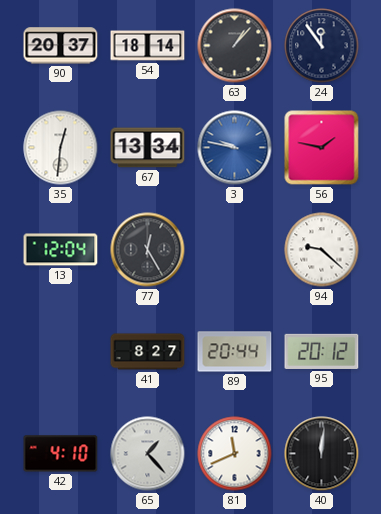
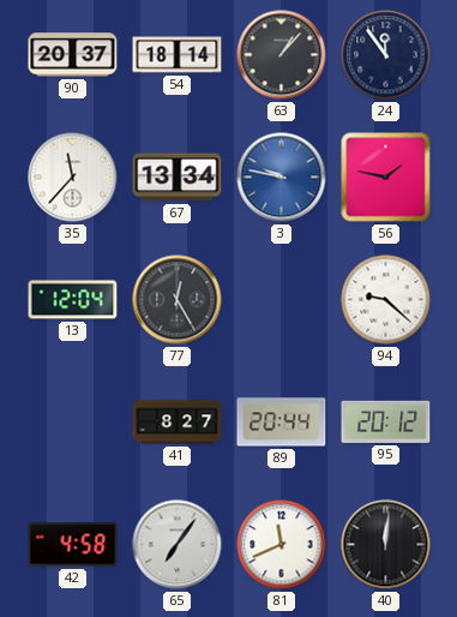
35: 12:31 -> 11:37 (73, 178)
42: 4:10 -> 4:58 (73, 545)
65: 1:23 -> 7:06 (178, 545)
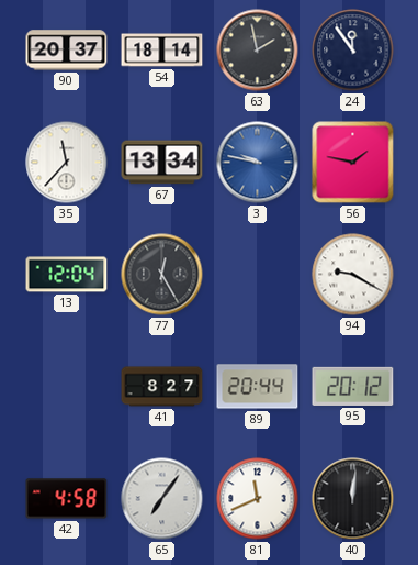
63: 1:07 -> 1:58 (258, 51)
94: 9:22 -> 9:20 (353, 275)
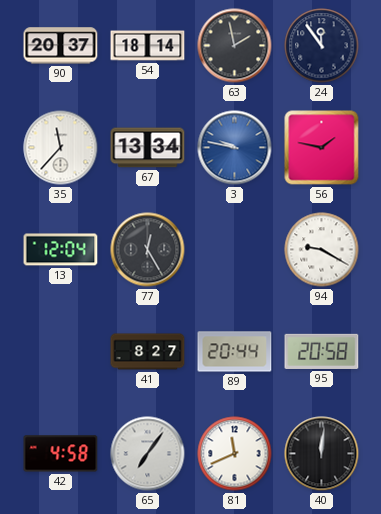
95: 20:12 -> 20:58 (322, 351)
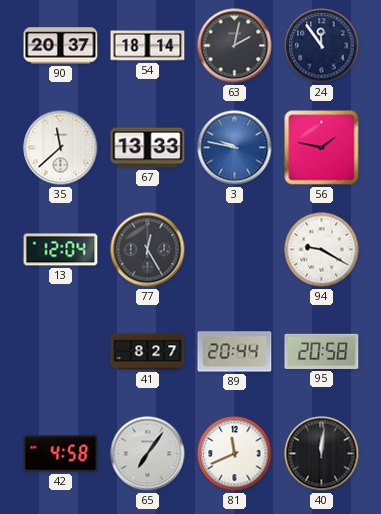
63: 1:58 -> 2:02 (235, 46)
35: 11:37 -> 11:38 (61, 148)
67: 13:34 -> 13:33 (148, 148)
